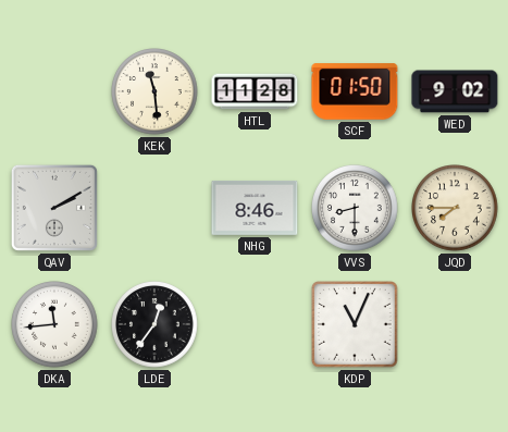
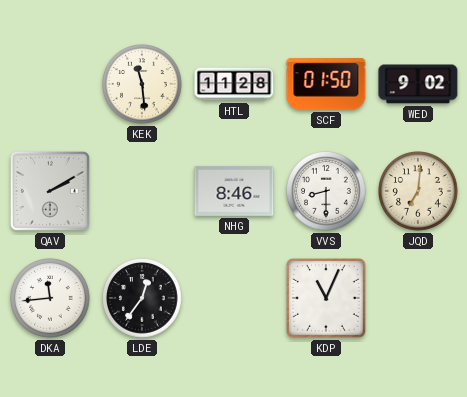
JQD: 7:45 -> 7:01 (418, 191)
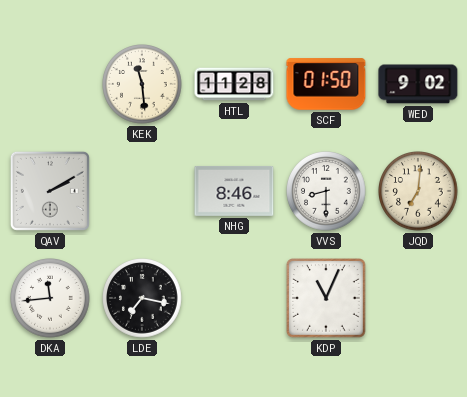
LDE: 12:36 -> 7:17 (142, 298)
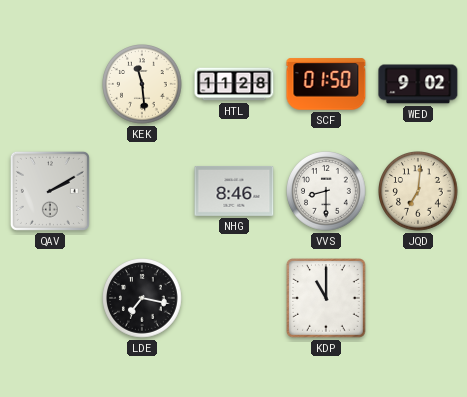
DKA: 11:44 -> none (50, 298)
KDP: 11:04 -> 11:00 (327, 299)
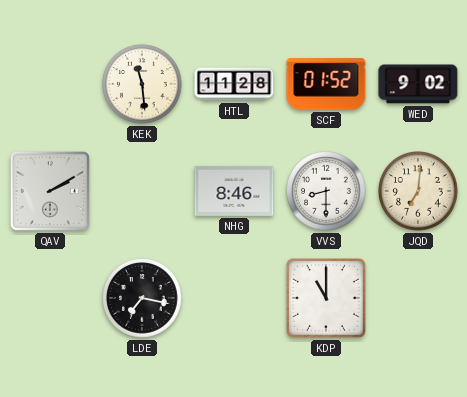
SCF: 01:50 -> 01:52 (326, 84)
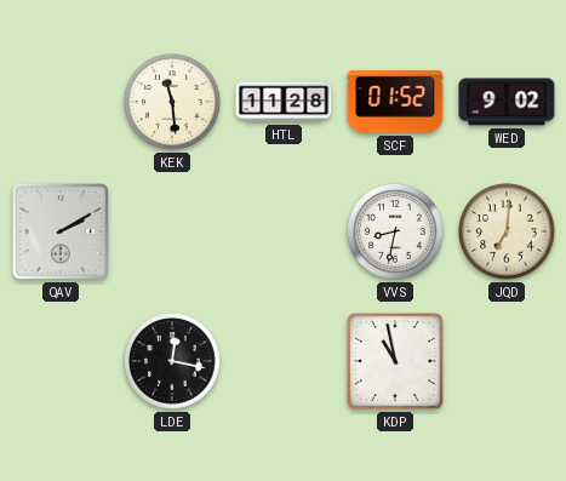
NHG: 8:46 -> none (234, 191)
VVS: 8:30 -> 8:32 (395, 231)
LDE: 7:17 -> 12:17 (172, 361)
KDP: 11:00 -> 10:58 (396, 362)
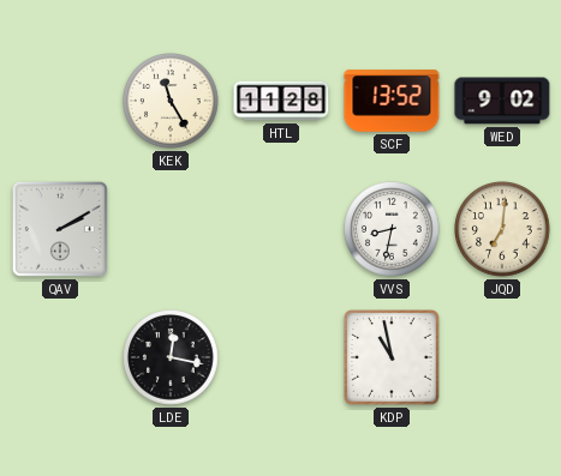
KEK: 11:29 -> 11:25 (171, 101)
SCF: 01:52 -> 13:52 (392, 101)
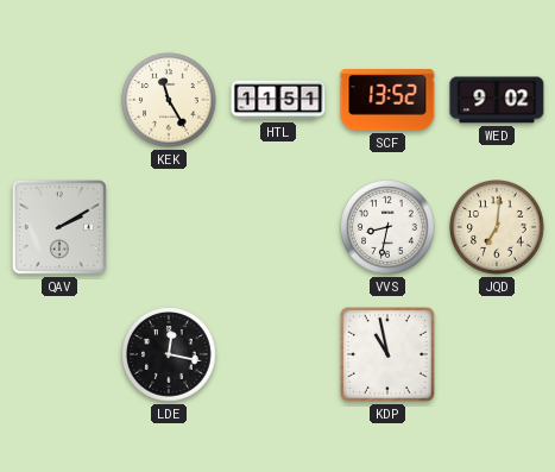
HTL: 11:28 -> 11:51 (278, 100)
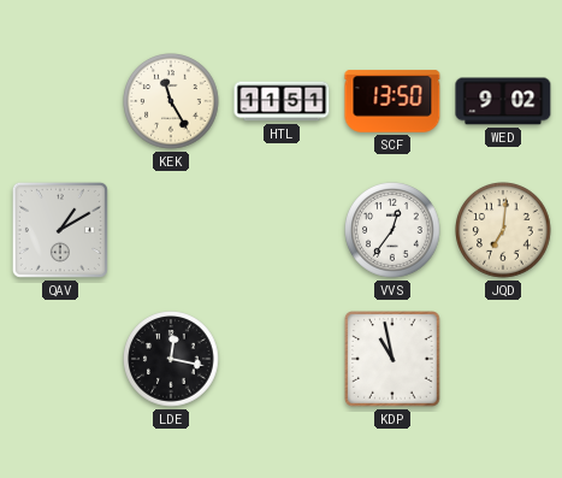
SCF: 13:52 -> 13:50 (392, 101)
QAV: 2:10 -> 1:10 (60, 230)
VVS: 8:32 -> 12:36 (392, 230)
